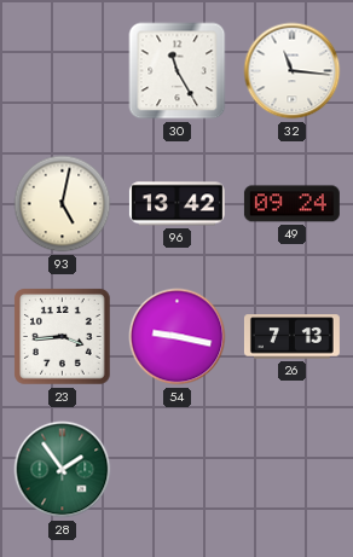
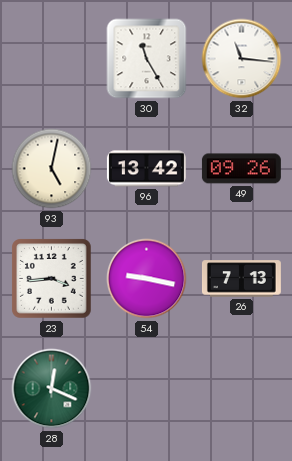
49: 09:24 -> 09:26 (241, 169)
28: 1:54 -> 12:19 (52, 389)
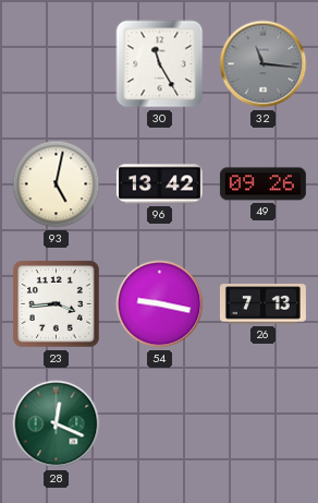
32 dial: white -> grey (264, 64)
